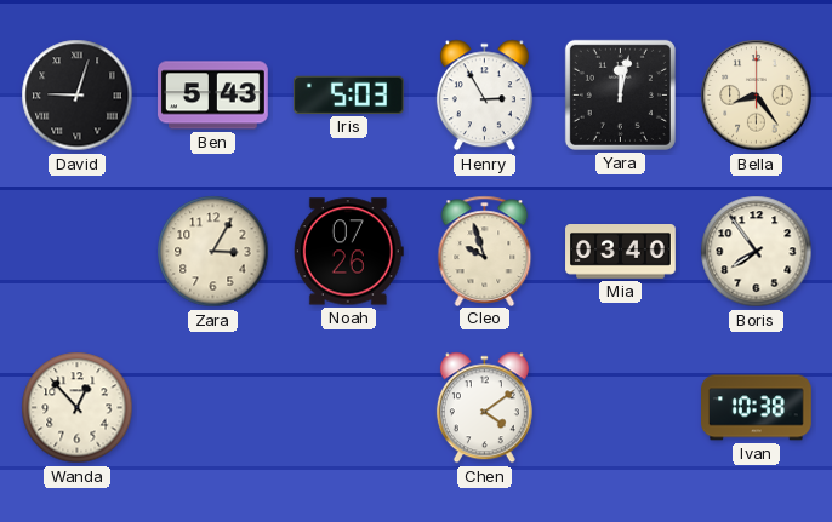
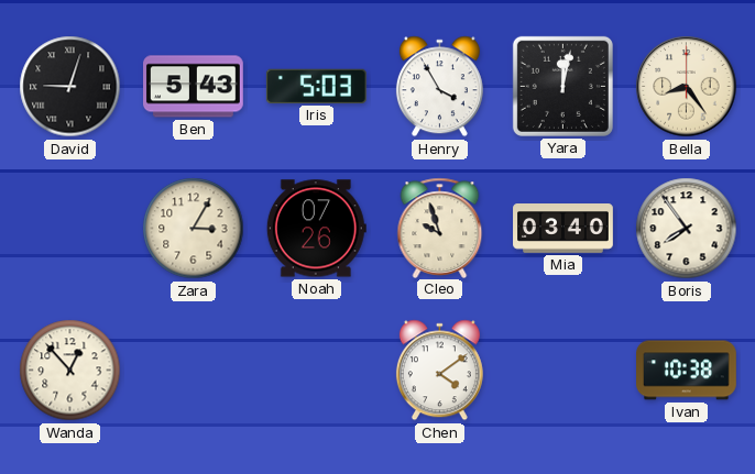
Henry: 2:55 -> 3:55 (439, 87)
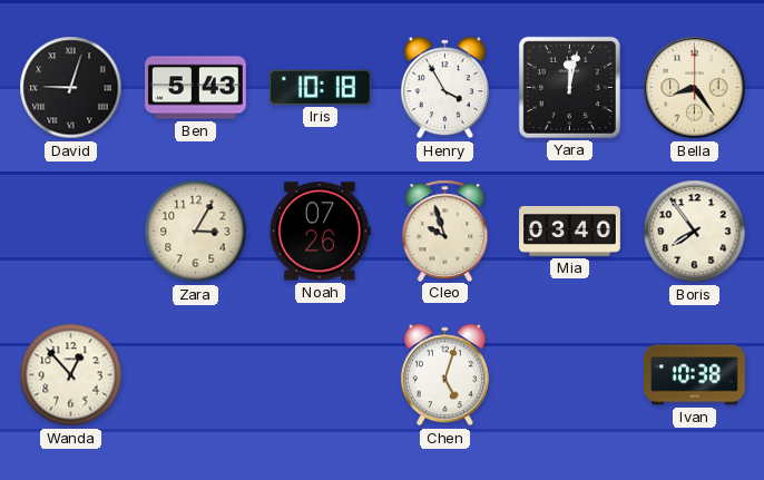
Iris: 5:03 -> 10:18 (320, 87)
Chen: 4:09 -> 5:03 (444, 375)
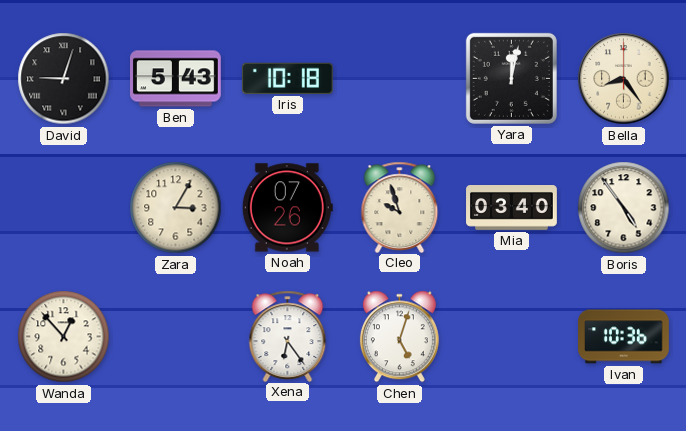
Henry: 3:55 -> none (444, 88)
Boris: 7:54 -> 4:54 (624, 208)
Xena: none -> 6:24 (288, 336)
Ivan: 10:38 -> 10:36 (624, 337)
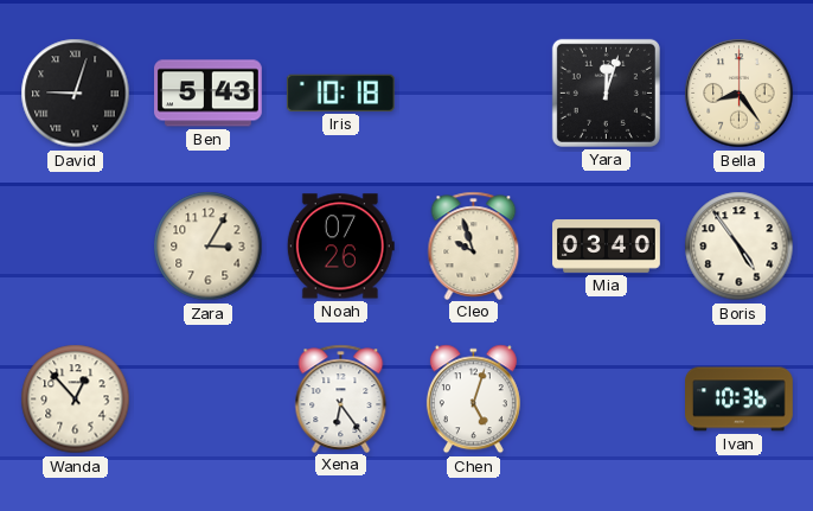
Yara: 12:02 -> 12:03 (606, 92)
